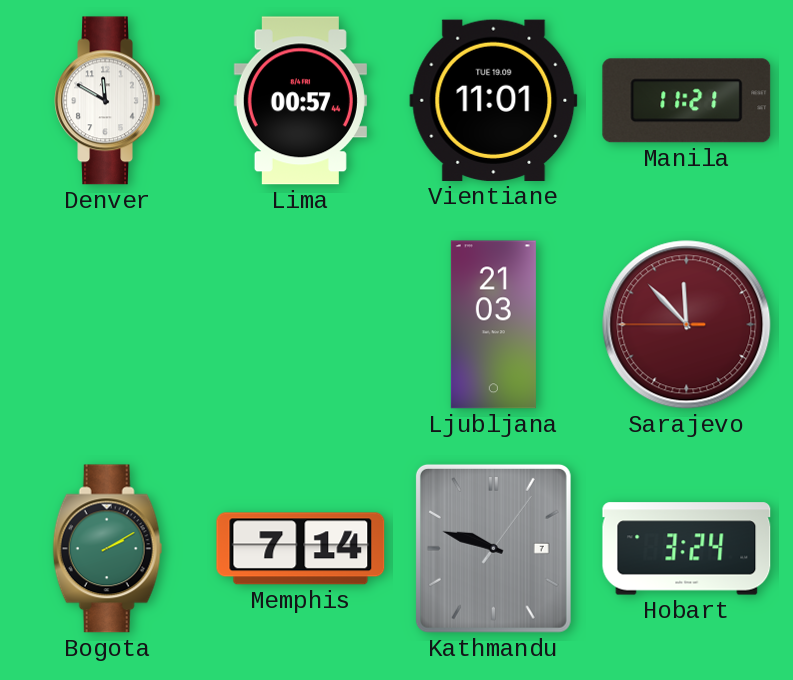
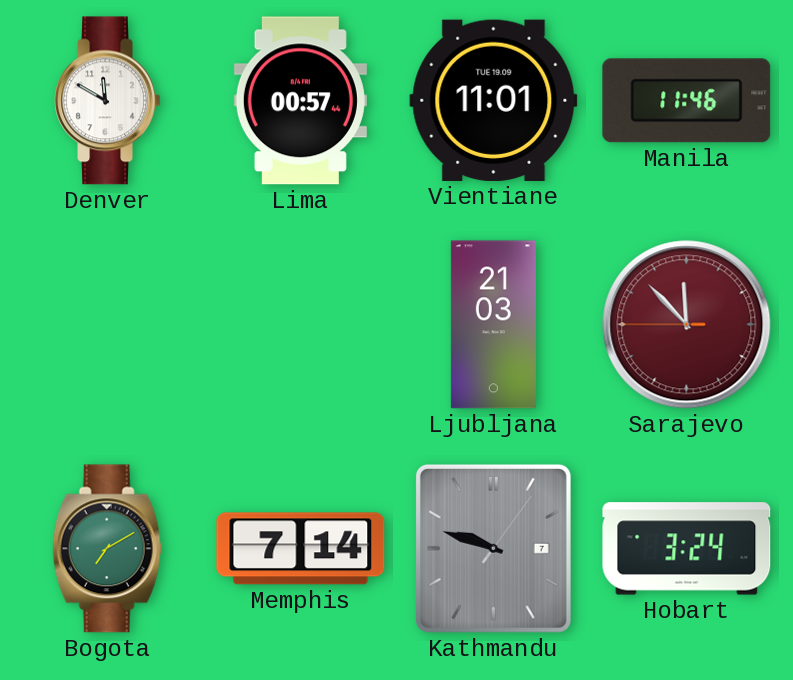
Manila: 11:21 -> 11:46 (687, 101)
Bogota: 2:10 -> 7:10 (108, 549)
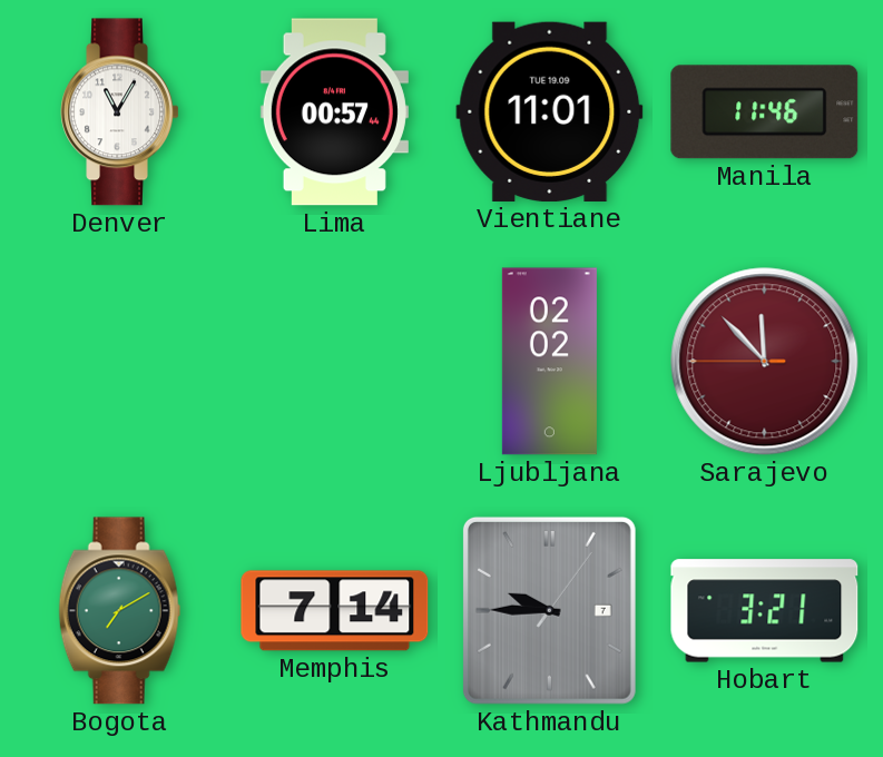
Denver: 11:50 -> 11:05 (120, 112)
Ljubljana: 21:03 -> 02:02 (549, 362)
Kathmandu: 9:48 -> 9:45 (549, 610)
Hobart: 3:24 -> 3:21 (765, 611)
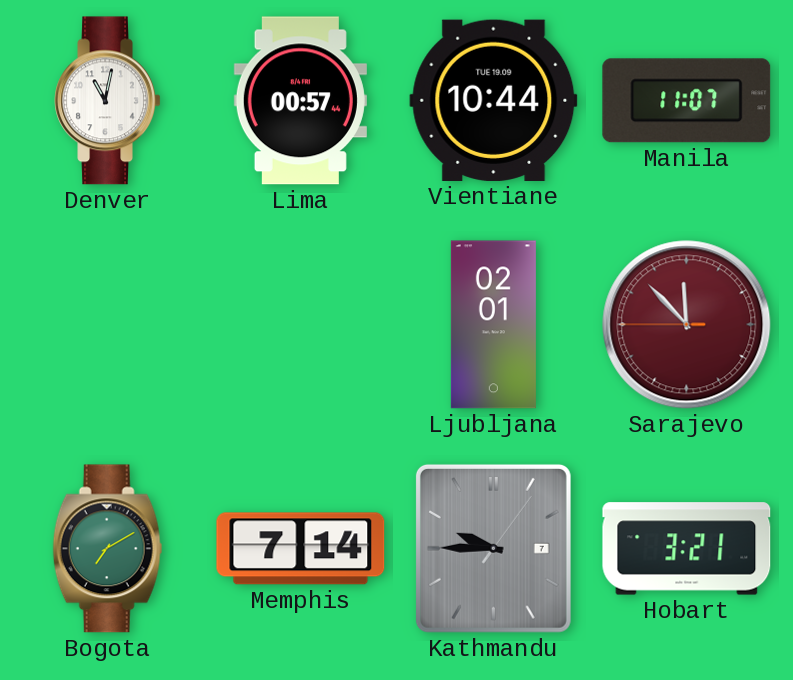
Denver: 11:05 -> 11:02 (108, 101)
Vientiane: 11:01 -> 10:44 (494, 100)
Manila: 11:46 -> 11:07 (687, 101)
Ljubljana: 02:02 -> 02:01 (493, 325)
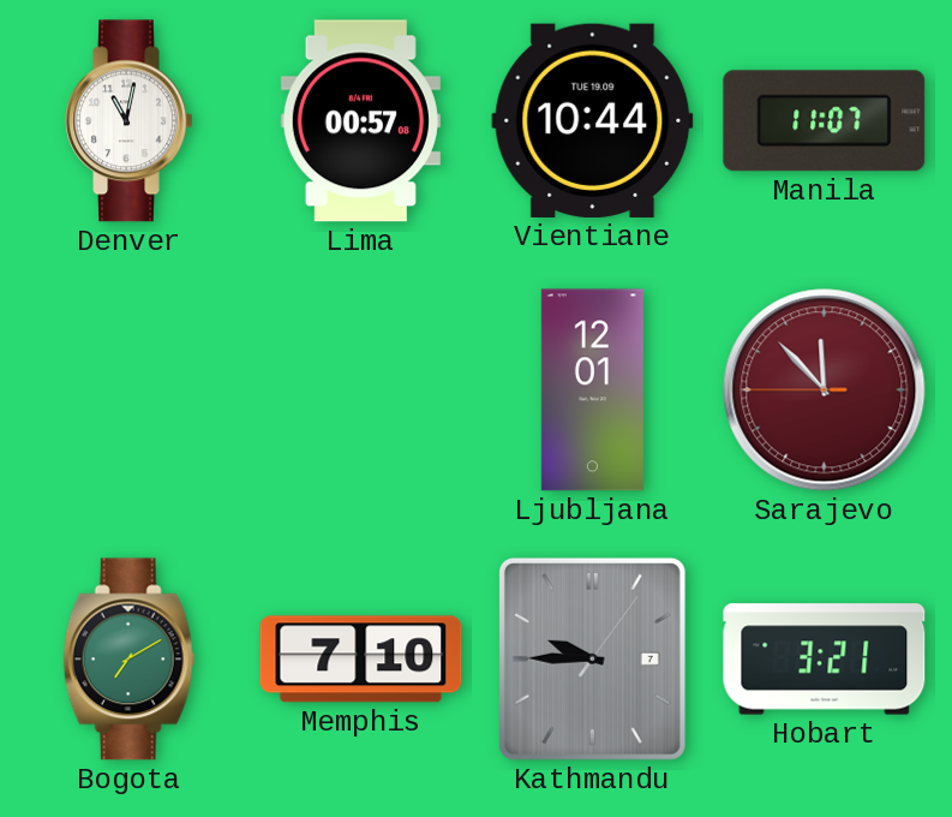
Lima: 00:57:44 -> 00:57:08 (360, 121)
Ljubljana: 02:01 -> 12:01 (592, 390)
Memphis: 7:14 -> 7:10 (361, 660)
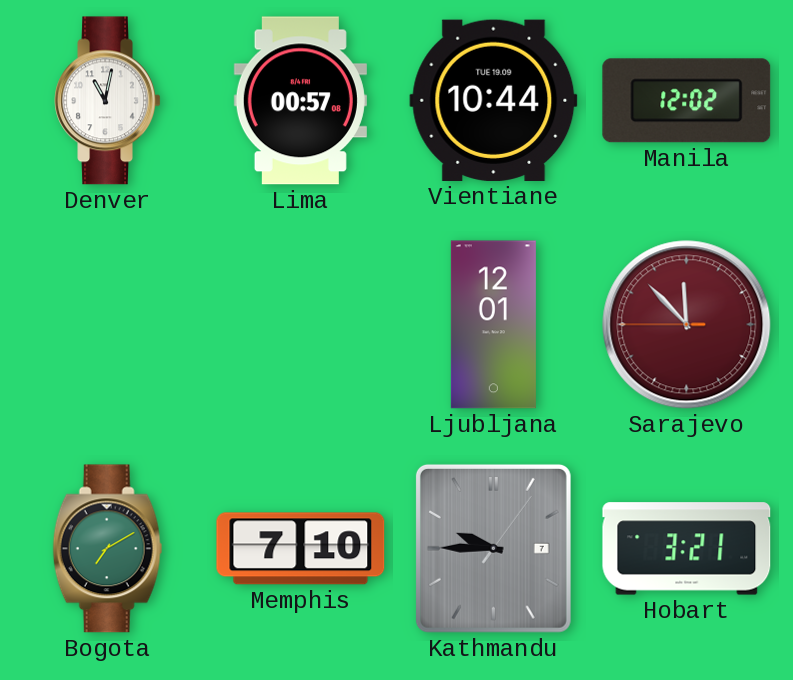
Manila: 11:07 -> 12:02 (687, 101)
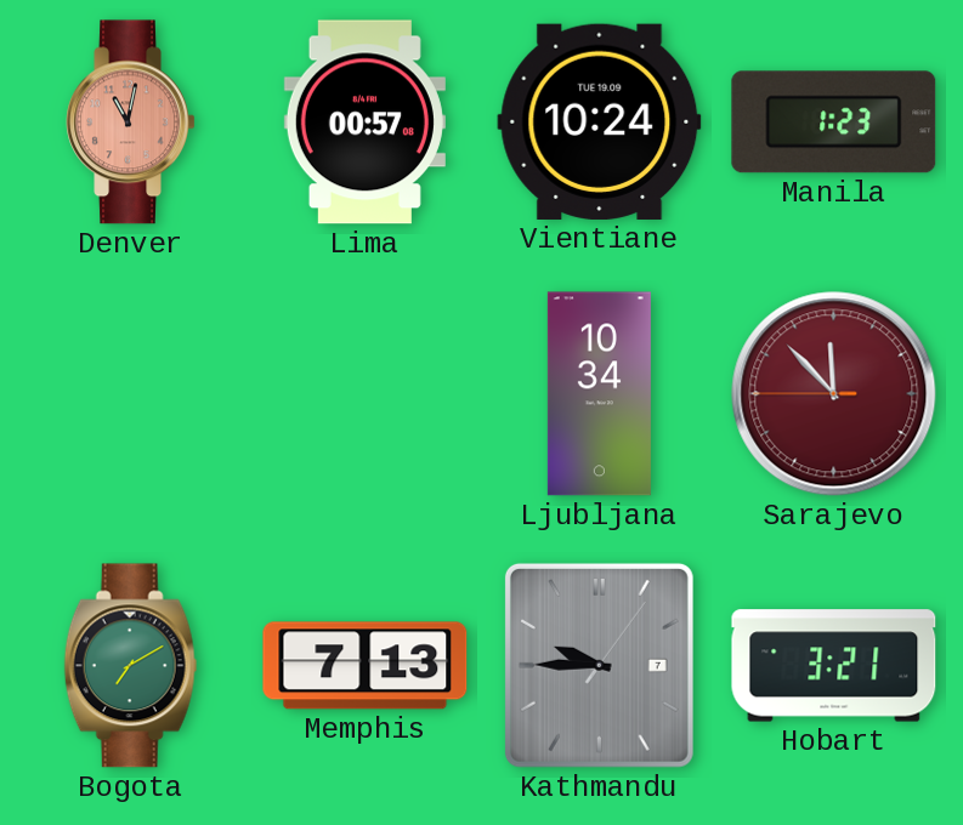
Denver dial: white -> salmon (131, 123)
Vientiane: 10:44 -> 10:24 (600, 121)
Manila: 12:02 -> 1:23 (834, 123)
Ljubljana: 12:01 -> 10:34 (599, 394)
Memphis: 7:10 -> 7:13 (366, 666)
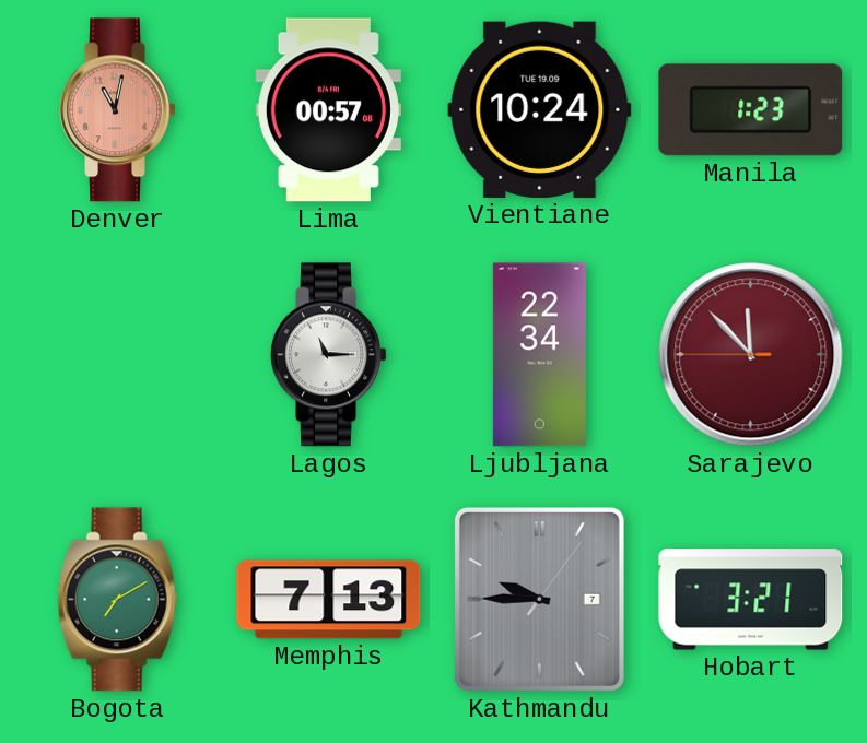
Lagos: none -> 11:15 (329, 355)
Ljubljana: 10:34 -> 22:34 (539, 355)
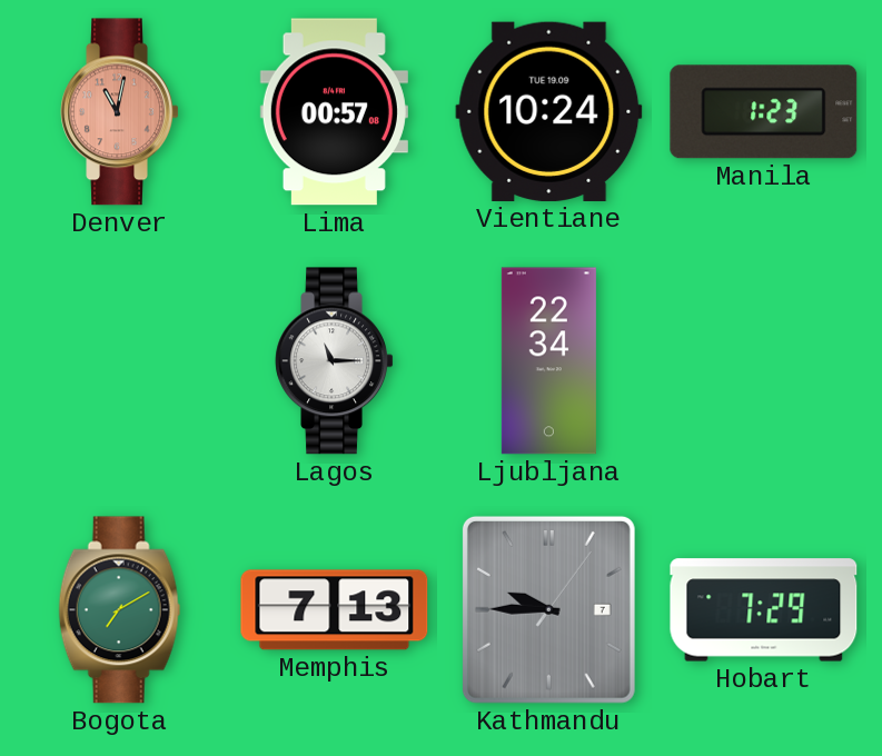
Sarajevo: 11:52 -> none (751, 355)
Hobart: 3:21 -> 7:29 (764, 610)
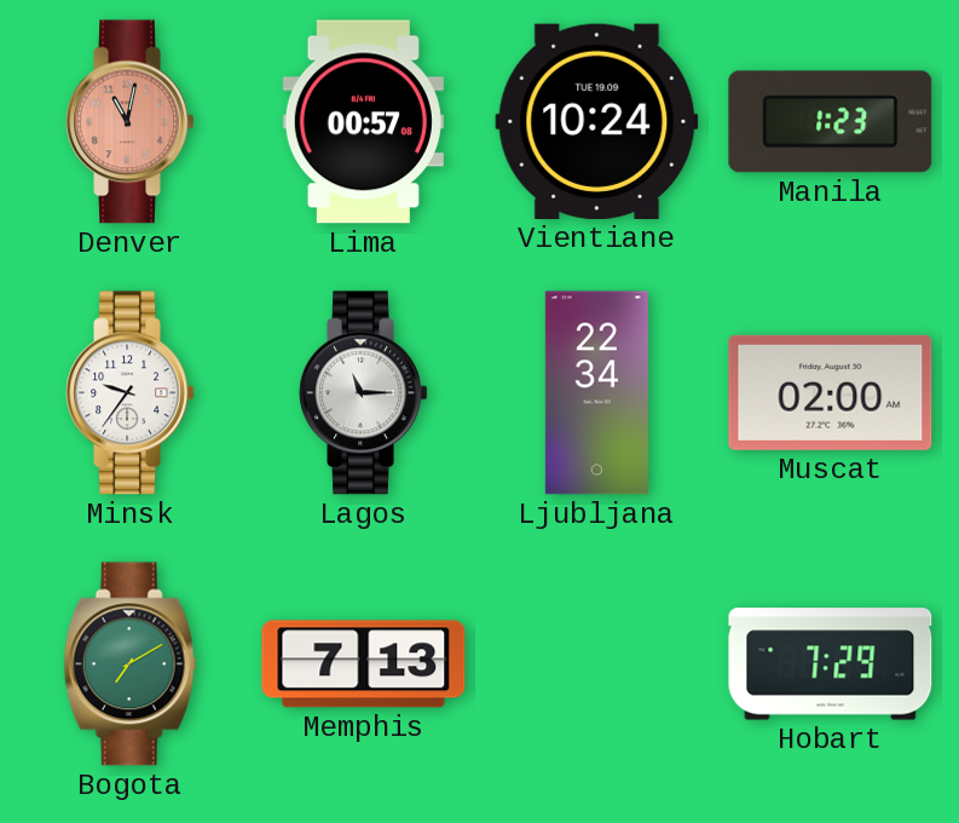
Minsk: none -> 9:36 (131, 393)
Muscat: none -> 02:00 (831, 392)
Kathmandu: 9:45 -> none (548, 609)
